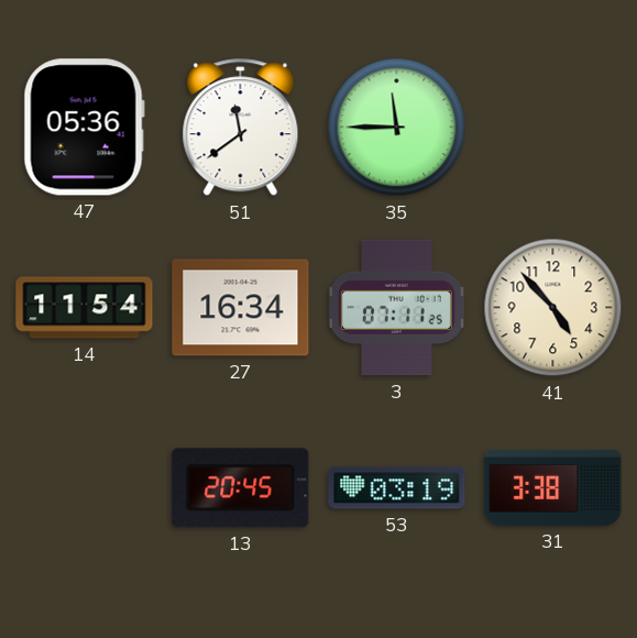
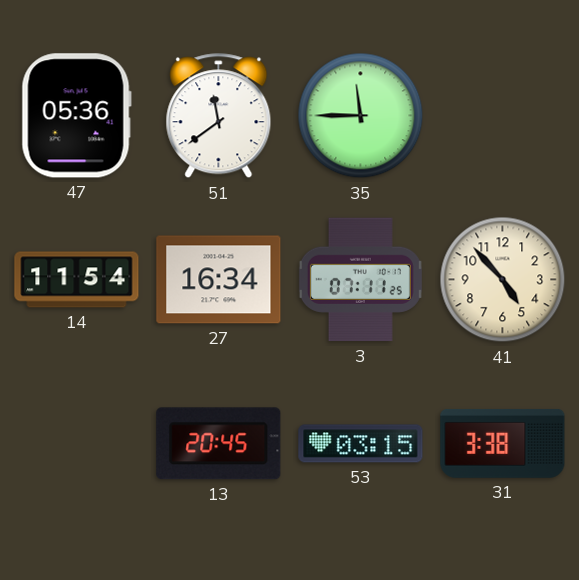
53: 03:19 -> 03:15 (361, 444)
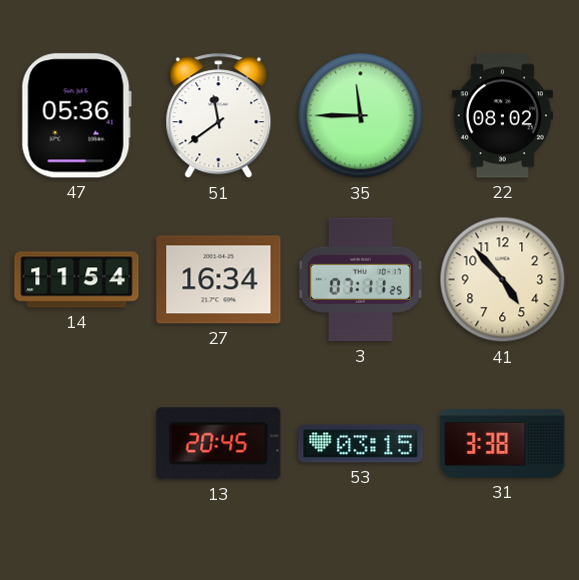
22: none -> 08:02 (502, 116)
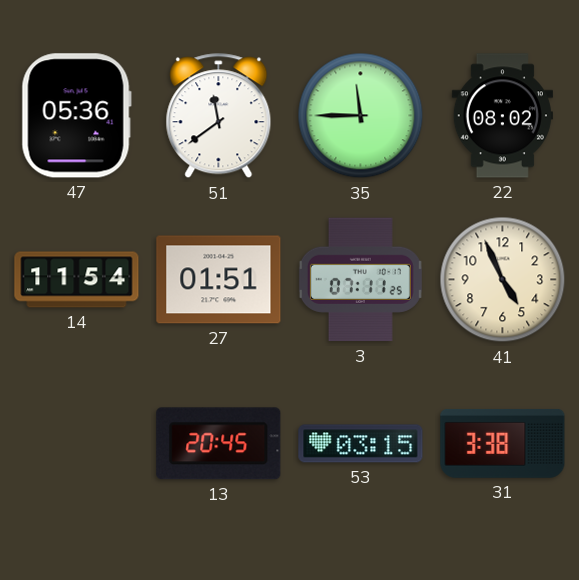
27: 16:34 -> 01:51 (219, 280)
41: 4:53 -> 4:56 (503, 280)
